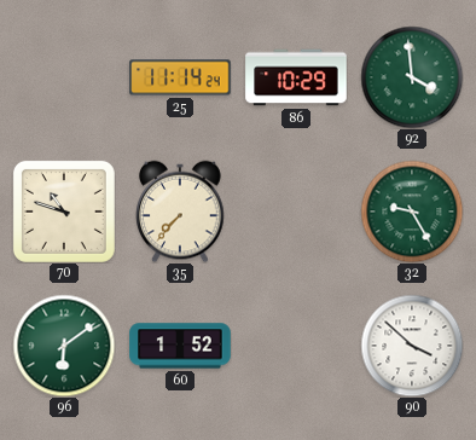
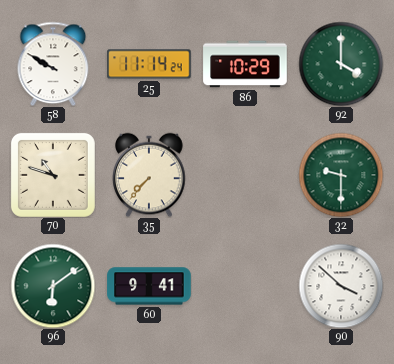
58: none -> 9:50 (53, 64)
92: 3:59 -> 4:00 (341, 64)
32: 9:25 -> 9:30 (341, 175)
60: 1:52 -> 9:41 (149, 286)
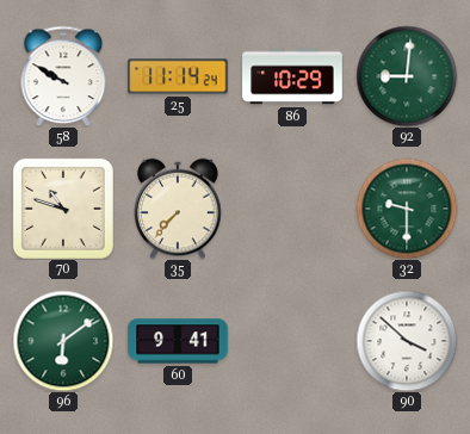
92: 4:00 -> 9:01 (407, 76)
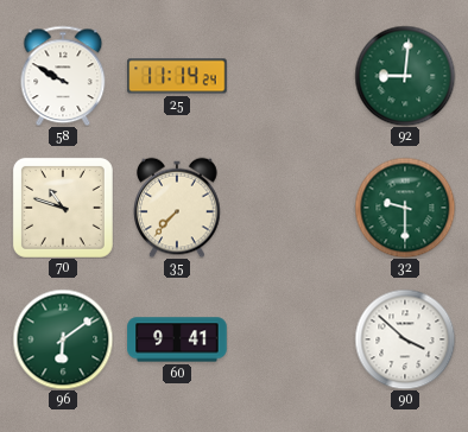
86: 10:29 -> none (292, 76)
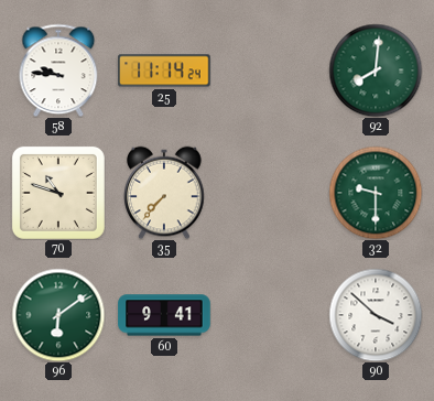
58: 9:50 -> 9:46 (58, 71)
92: 9:01 -> 8:01 (376, 71)
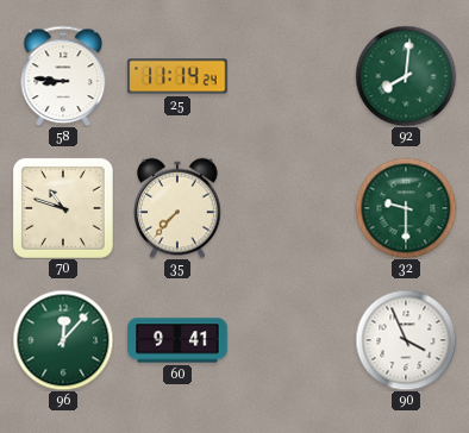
58: 9:46 -> 8:46 (63, 76)
96: 6:09 -> 12:07 (63, 340)
90: 3:52 -> 3:56 (406, 340)
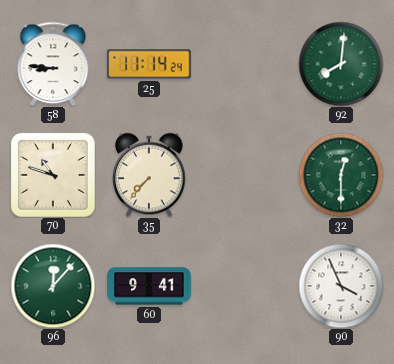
32: 9:30 -> 12:30 (341, 175)
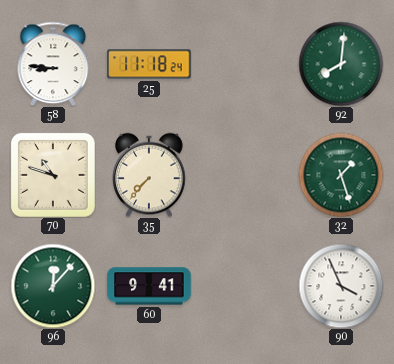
25: 11:14 -> 11:18 (149, 64)
32: 12:30 -> 1:27 (341, 175)
